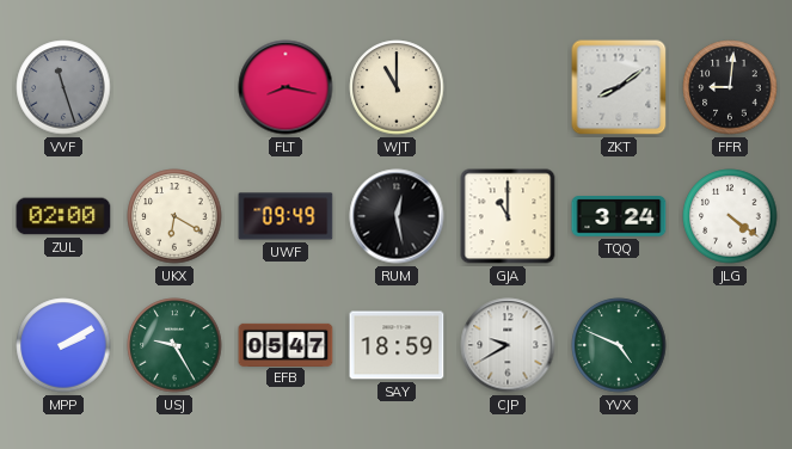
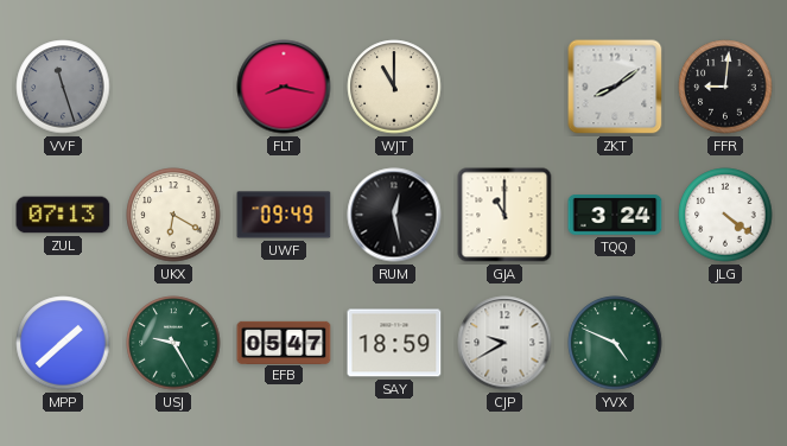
ZUL: 02:00 -> 07:13 (63, 215)
MPP: 2:10 -> 1:38 (63, 343)
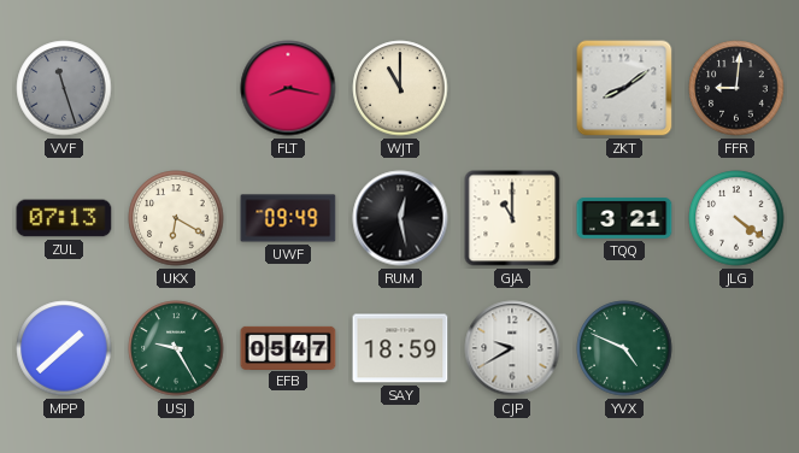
TQQ: 3:24 -> 3:21 (624, 219)
